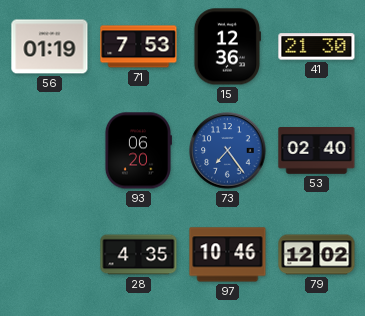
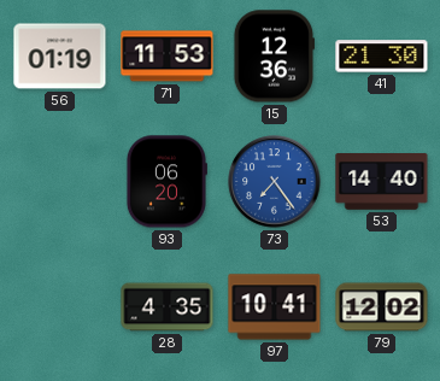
71: 7:53 -> 11:53 (168, 57)
53: 02:40 -> 14:40 (382, 182)
97: 10:46 -> 10:41 (275, 307)
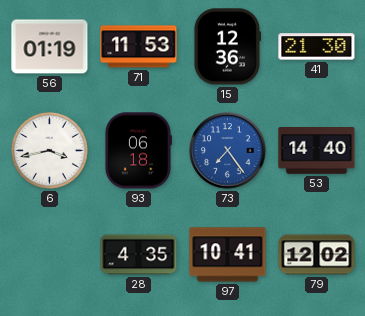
6: none -> 3:43 (49, 150)
93: 06:20 -> 06:18 (138, 151)
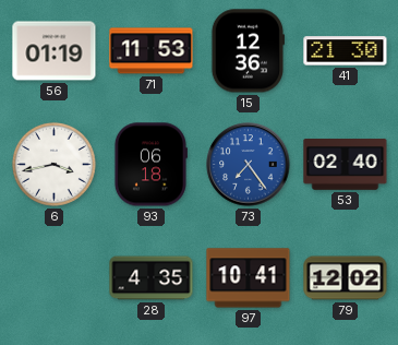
53: 14:40 -> 02:40 (346, 165)
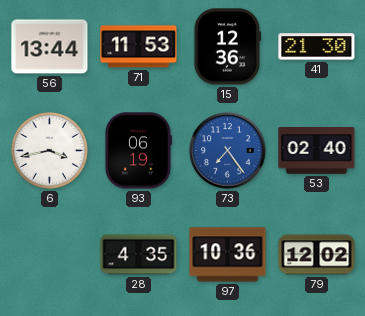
56: 01:19 -> 13:44 (50, 47)
93: 06:18 -> 06:19 (138, 151)
97: 10:41 -> 10:36 (228, 255)
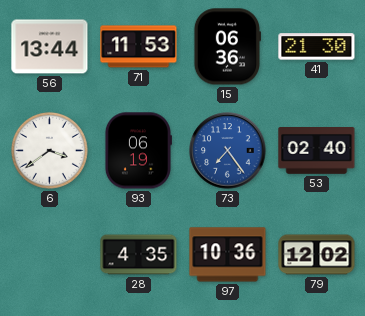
15: 12:36 -> 06:36 (226, 47)
6: 3:43 -> 3:39 (49, 150)
